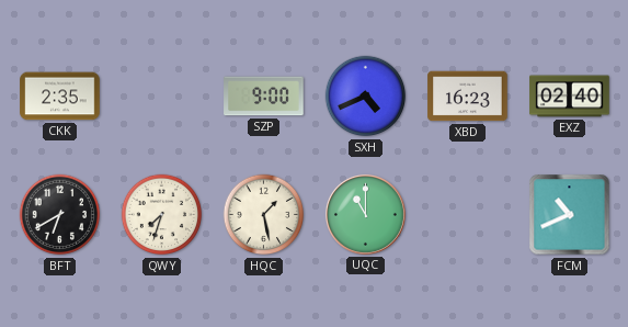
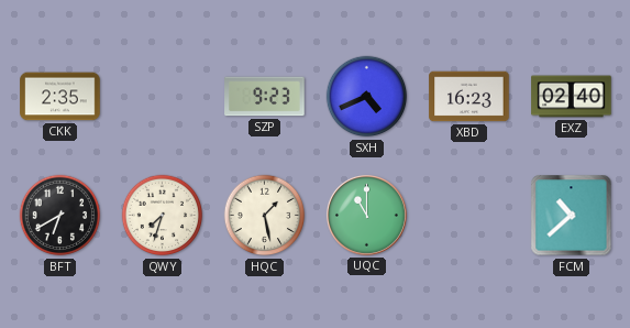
SZP: 9:00 -> 9:23 (265, 97)
FCM: 10:41 -> 10:38 (572, 216)
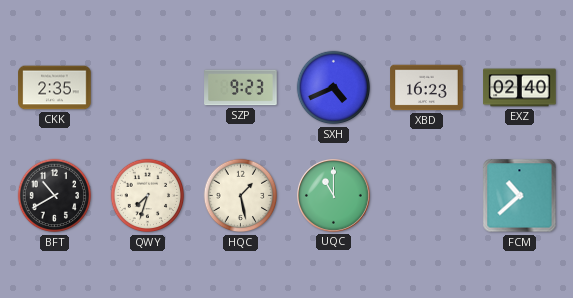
BFT: 6:40 -> 10:40 (55, 196)
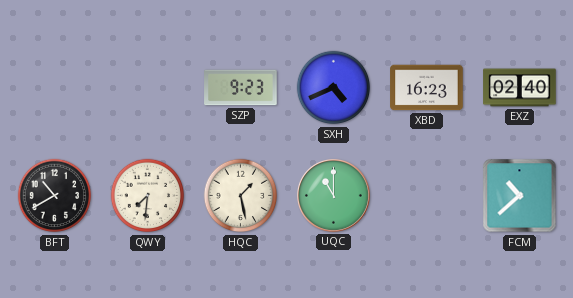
CKK: 2:35 -> none (55, 88)
QWY: 7:33 -> 7:31 (148, 196)
